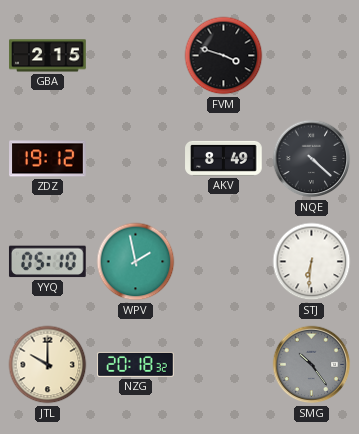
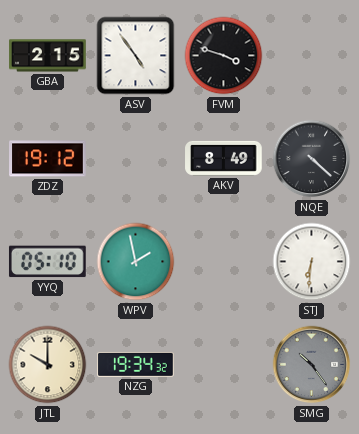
ASV: none -> 4:54 (136, 56)
NZG: 20:18 -> 19:34 (136, 364)
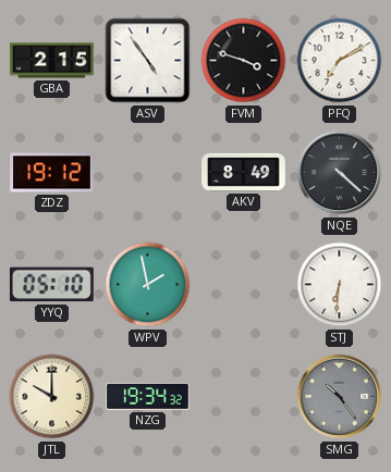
PFQ: none -> 7:10 (340, 61)
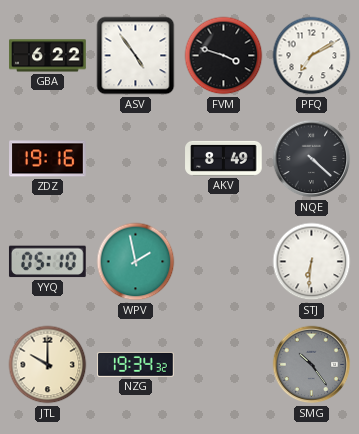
GBA: 2:15 -> 6:22 (48, 56)
ZDZ: 19:12 -> 19:16 (48, 159)
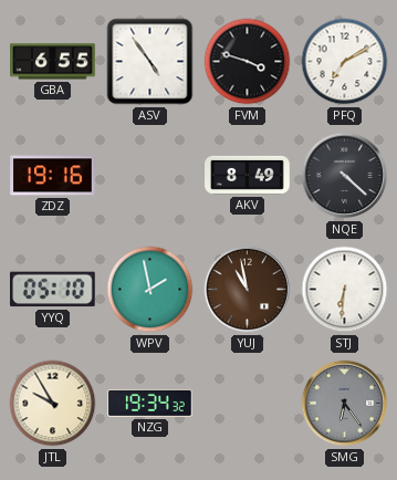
GBA: 6:22 -> 6:55 (53, 62)
YUJ: none -> 10:58 (248, 290)
JTL: 10:00 -> 9:55 (53, 404)
SMG: 10:24 -> 6:24 (345, 404)
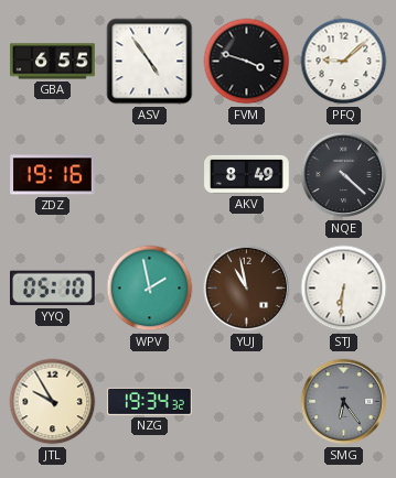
PFQ: 7:10 -> 9:08 (344, 62)
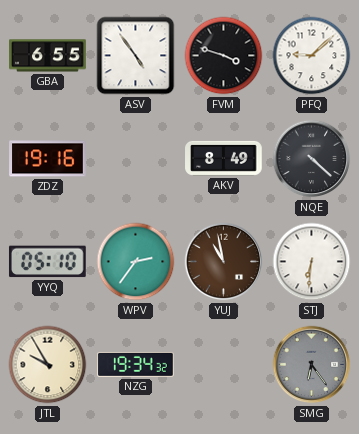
WPV: 1:58 -> 2:36 (136, 262)
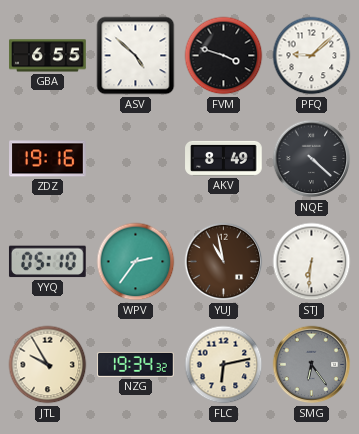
ASV: 4:54 -> 4:52 (136, 56)
FLC: none -> 6:13 (224, 365)
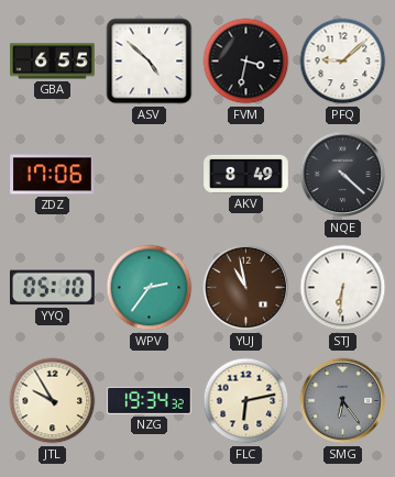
FVM: 3:48 -> 3:32 (246, 62)
ZDZ: 19:16 -> 17:06 (53, 175)
